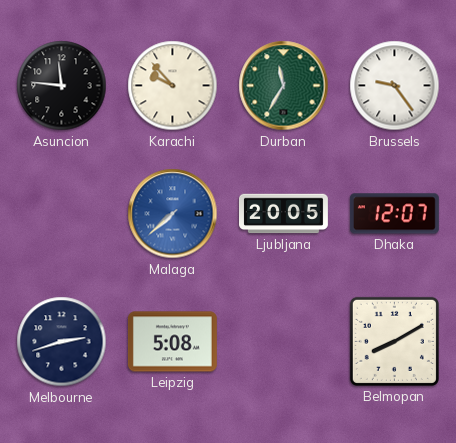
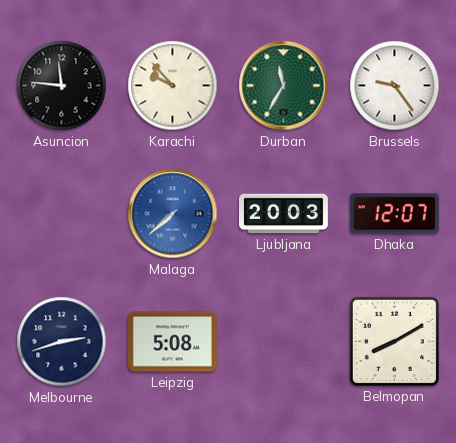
Ljubljana: 20:05 -> 20:03 (284, 214)
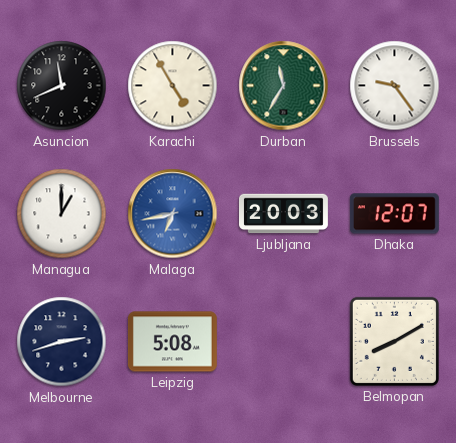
Asuncion: 11:46 -> 11:41 (62, 86)
Karachi: 9:53 -> 4:55 (173, 86)
Managua: none -> 1:00 (62, 214)
Malaga: 7:38 -> 6:43 (173, 214)
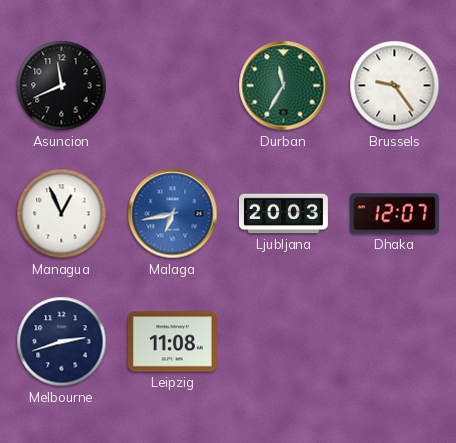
Karachi: 4:55 -> none (173, 86)
Managua: 1:00 -> 12:56 (62, 214)
Leipzig: 5:08 -> 11:08 (172, 342)
Belmopan: 8:10 -> none (394, 341)
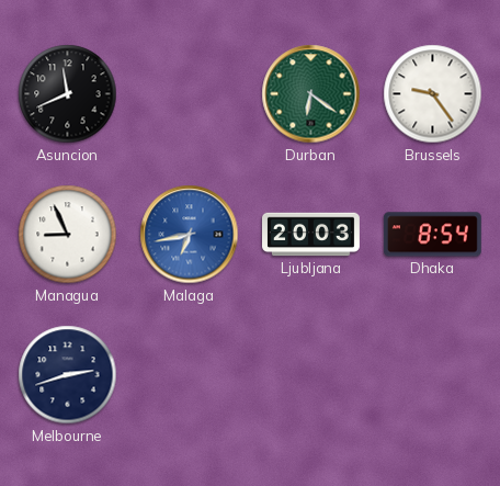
Durban: 11:35 -> 6:21 (311, 94)
Managua: 12:56 -> 8:56 (68, 235)
Dhaka: 12:07 -> 8:54 (432, 235)
Leipzig: 11:08 -> none (172, 342)
